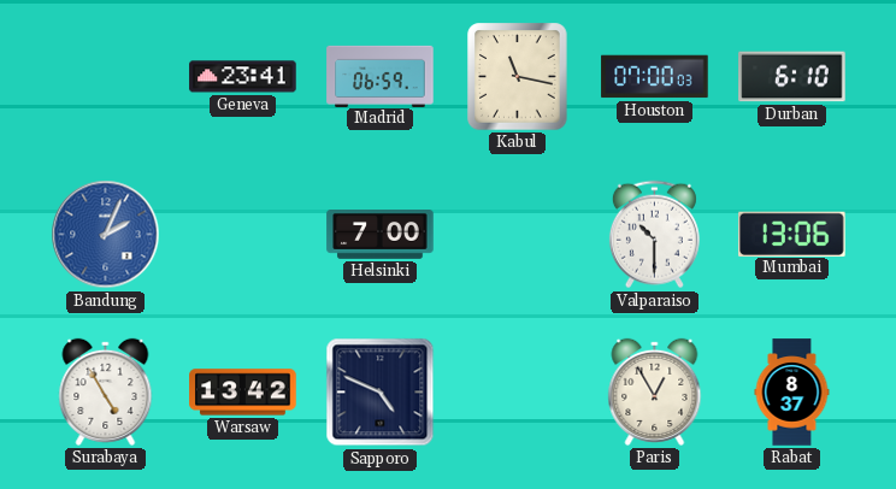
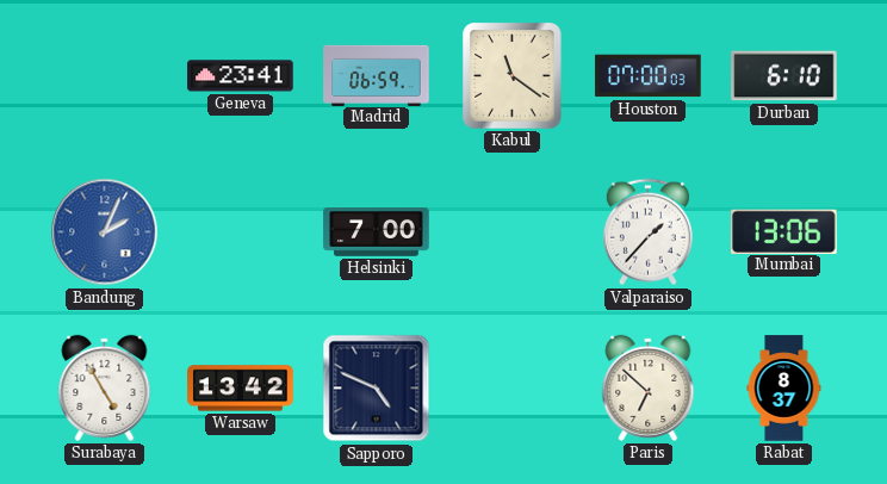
Kabul: 11:17 -> 11:21 (513, 76)
Valparaiso: 10:30 -> 1:37 (647, 232)
Paris: 12:55 -> 6:52 (649, 387)
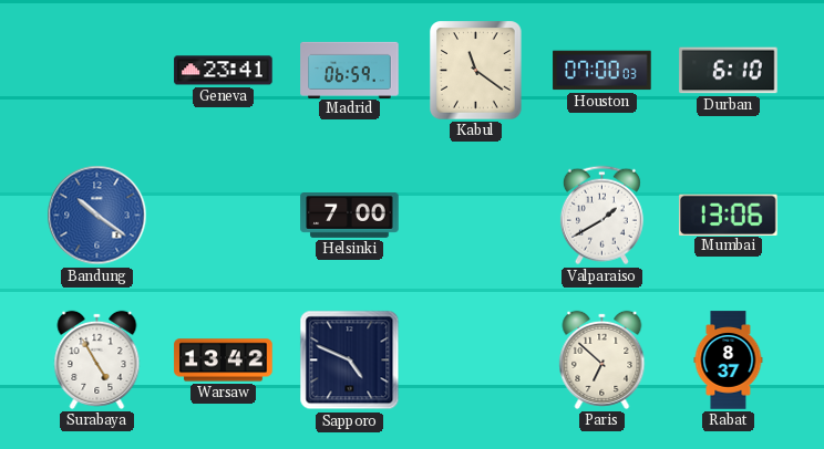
Bandung: 2:04 -> 10:21 (97, 216)
Valparaiso: 1:37 -> 1:40 (601, 216)
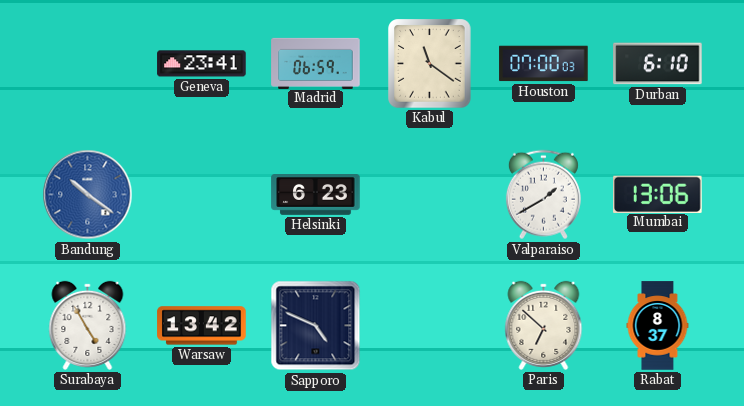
Helsinki: 7:00 -> 6:23 (316, 195)
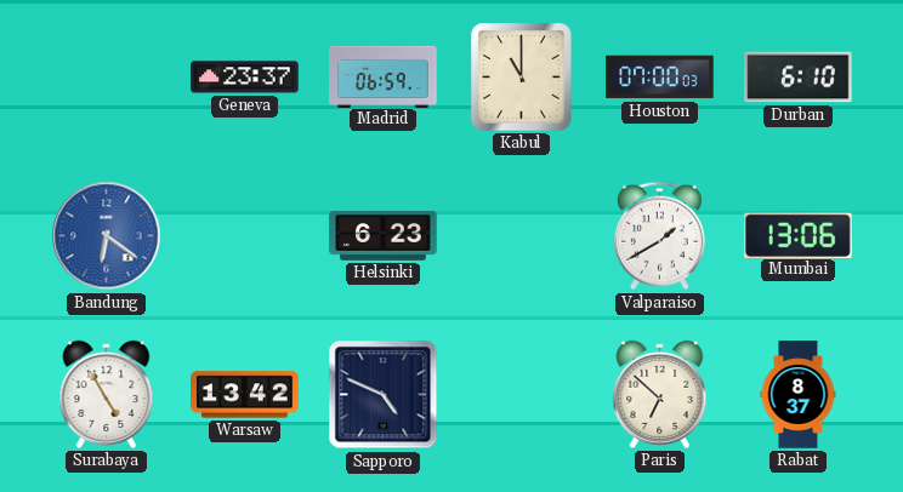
Geneva: 23:41 -> 23:37 (245, 78)
Kabul: 11:21 -> 11:00 (522, 78)
Bandung: 10:21 -> 6:21 (107, 236)
